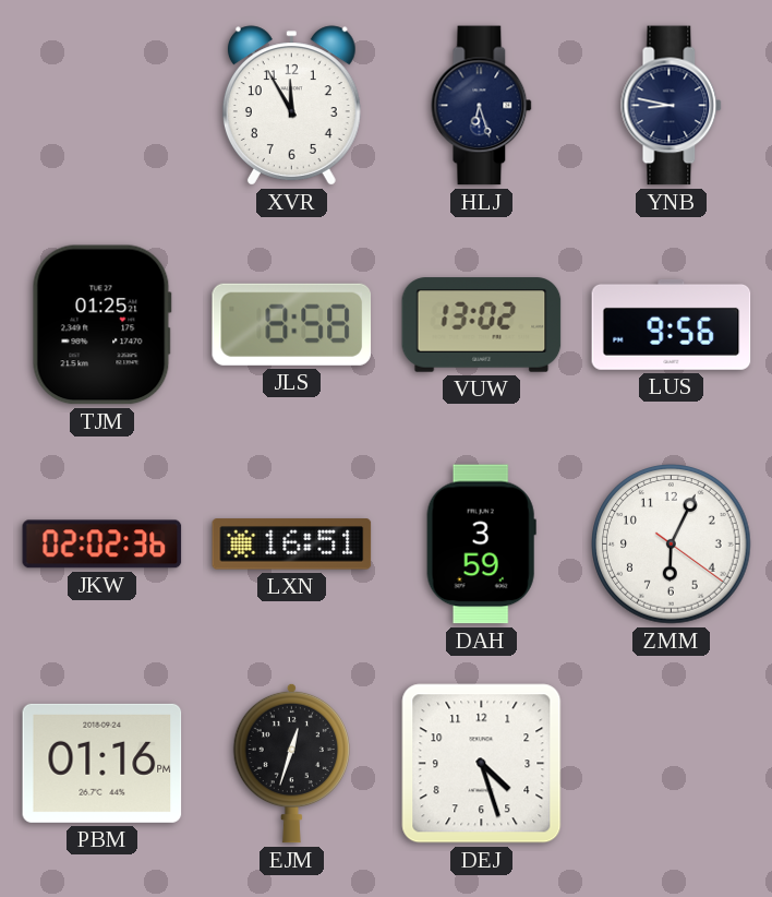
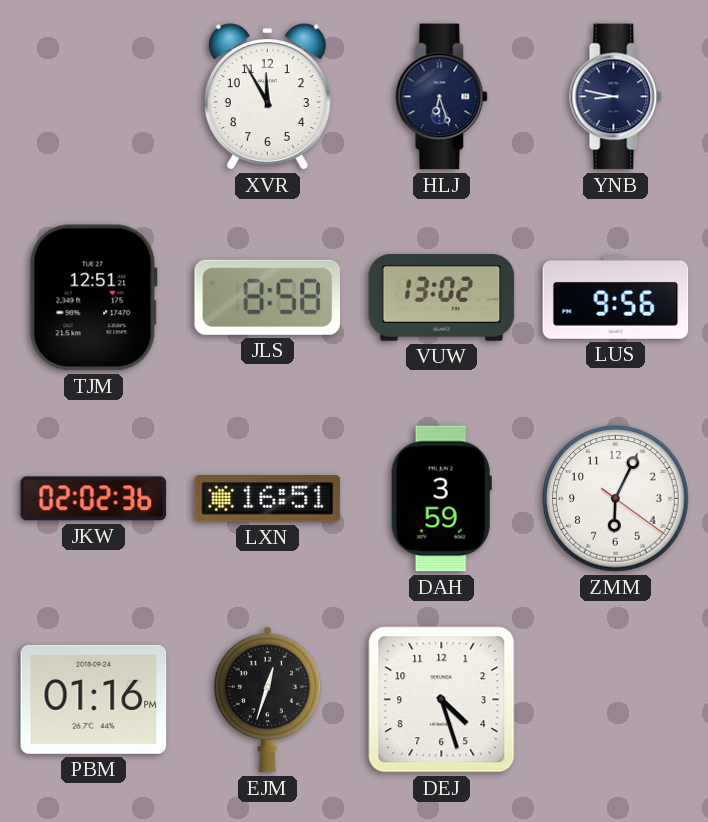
TJM: 01:25 -> 12:51 (93, 298)
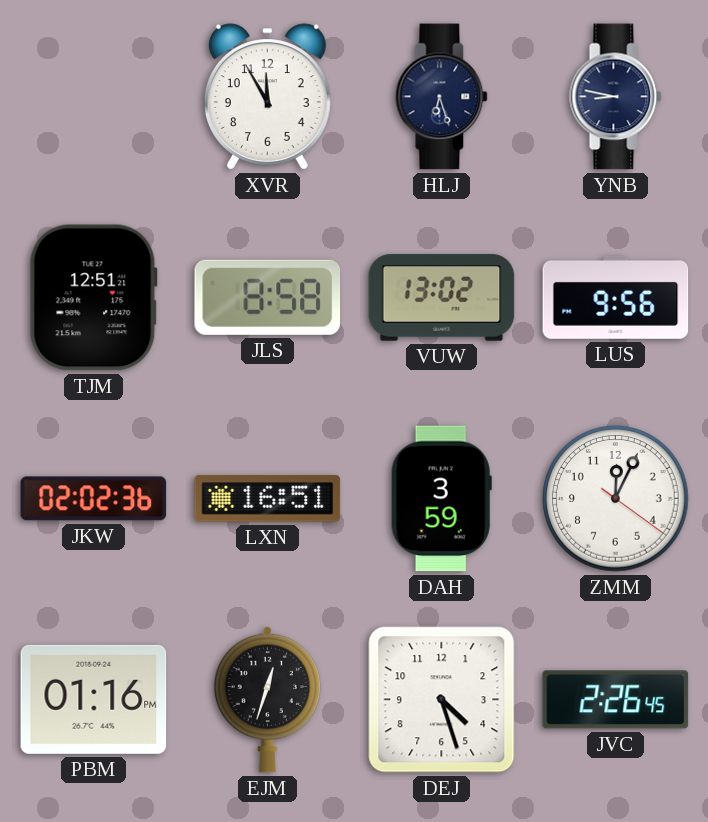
ZMM: 6:04 -> 12:04 (616, 499)
JVC: none -> 2:26 (616, 700)
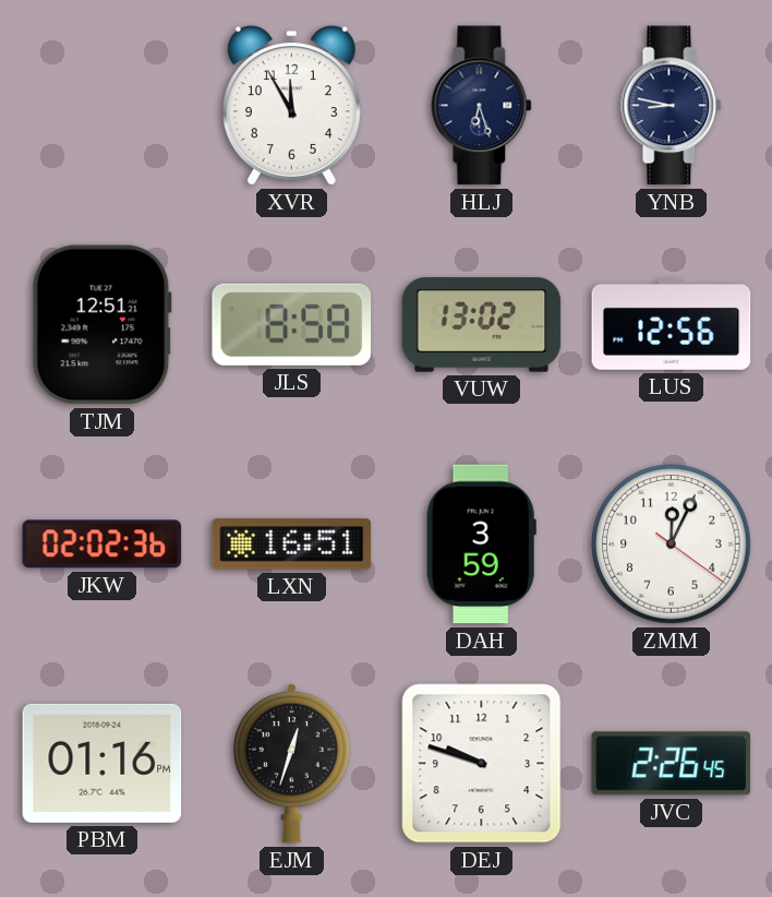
LUS: 9:56 -> 12:56 (672, 324)
DEJ: 4:27 -> 9:48 (482, 764)
